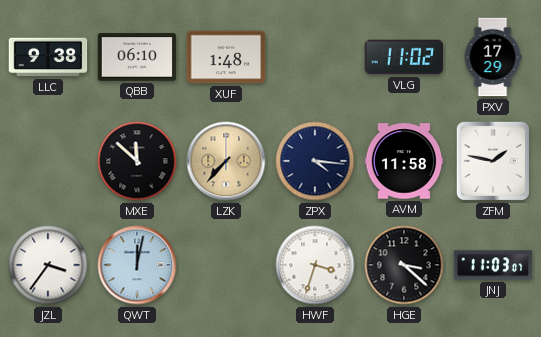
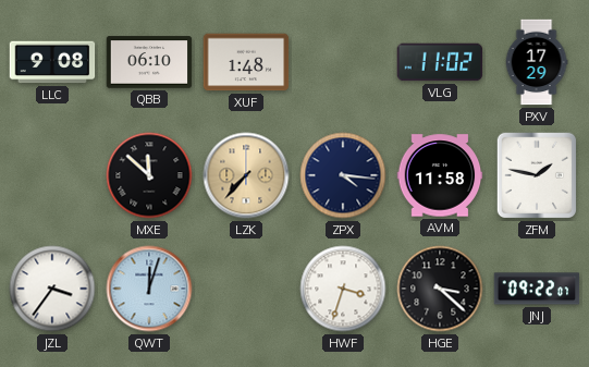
LLC: 9:38 -> 9:08 (52, 62)
QWT: 12:02 -> 12:03 (149, 289)
JNJ: 11:03 -> 09:22 (537, 289)
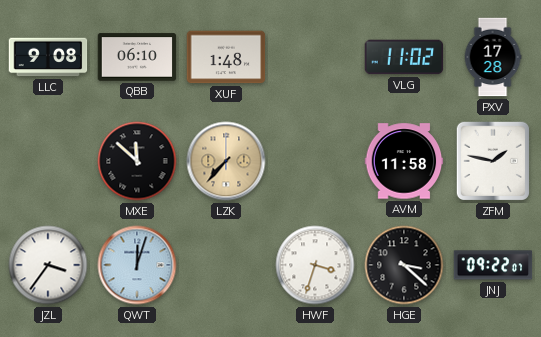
PXV: 17:29 -> 17:28 (493, 57)
ZPX: 4:16 -> none (343, 175)
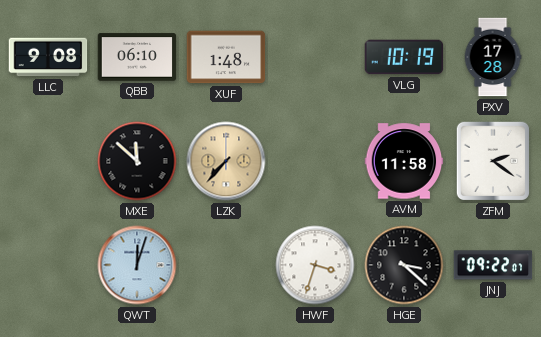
VLG: 11:02 -> 10:19 (404, 57)
ZFM: 1:47 -> 2:21 (492, 161)
JZL: 3:36 -> none (48, 265)
